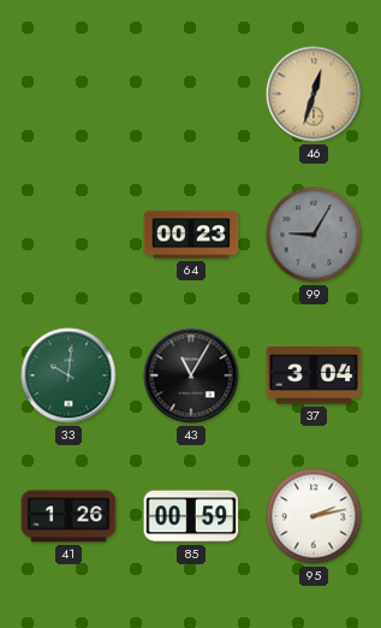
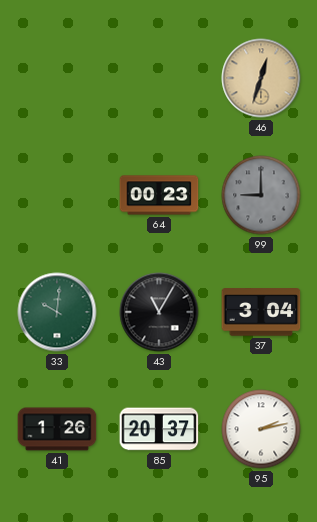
99: 9:05 -> 9:00 (261, 195)
85: 00:59 -> 20:37 (159, 429)
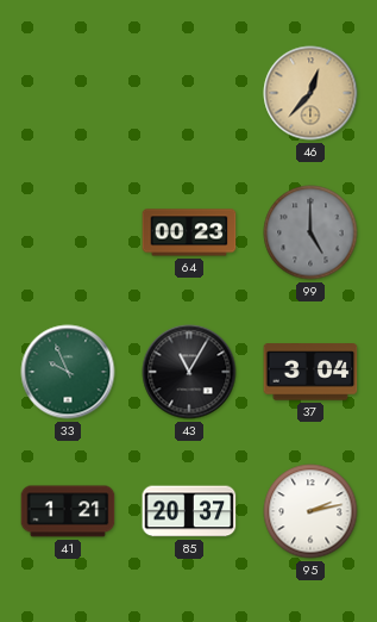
46: 12:33 -> 12:37 (310, 93)
99: 9:00 -> 5:00 (310, 232)
33: 10:01 -> 9:56 (68, 372)
41: 1:26 -> 1:21 (68, 511)
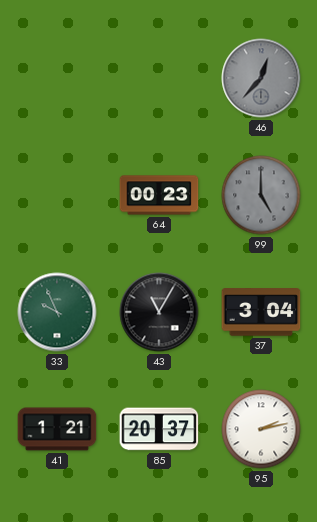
46 dial: champagne -> grey (261, 78)
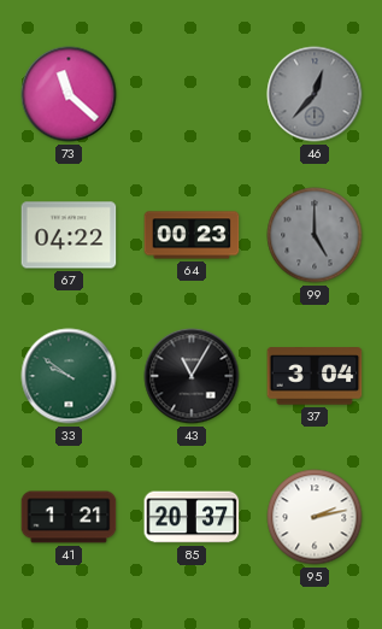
73: none -> 11:22 (69, 94)
67: none -> 04:22 (69, 235)
33: 9:56 -> 9:51 (69, 376)
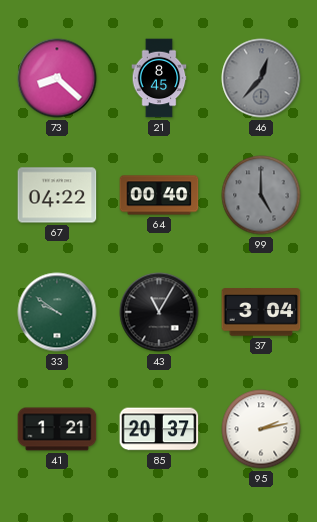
73: 11:22 -> 8:22 (57, 78)
21: none -> 8:45 (159, 78)
64: 00:23 -> 00:40 (159, 195)
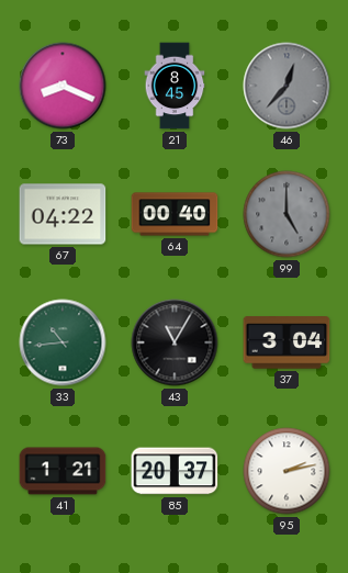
73: 8:22 -> 8:19 (63, 86)
33: 9:51 -> 10:44 (63, 342)
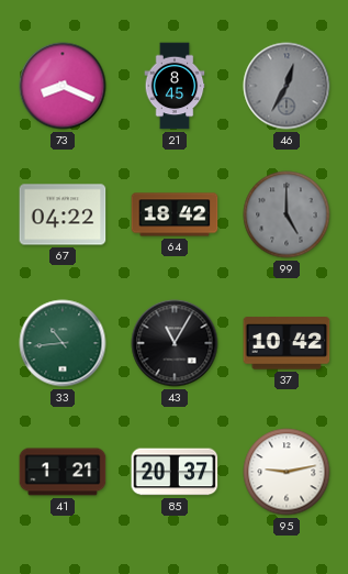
46: 12:37 -> 12:35 (287, 86)
64: 00:40 -> 18:42 (175, 214)
37: 3:04 -> 10:42 (287, 343)
95: 2:13 -> 9:13 (287, 472)
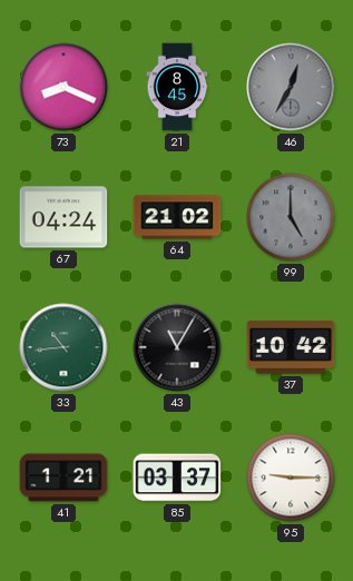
67: 04:22 -> 04:24 (63, 217)
64: 18:42 -> 21:02 (177, 217)
85: 20:37 -> 03:37 (177, 477)
95: 9:13 -> 9:15 (291, 477)
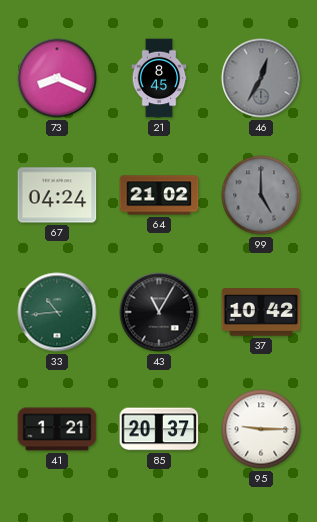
85: 03:37 -> 20:37 (159, 429)
